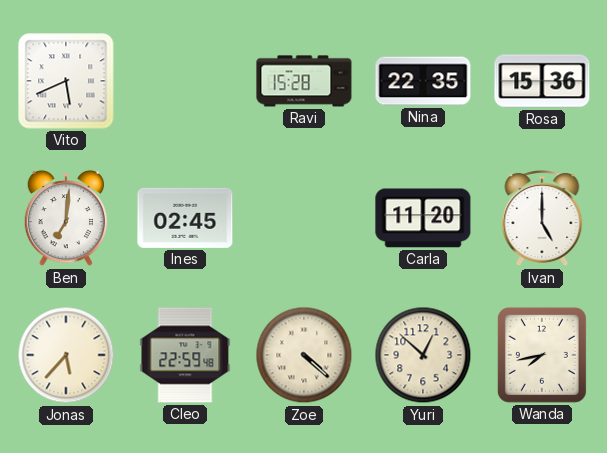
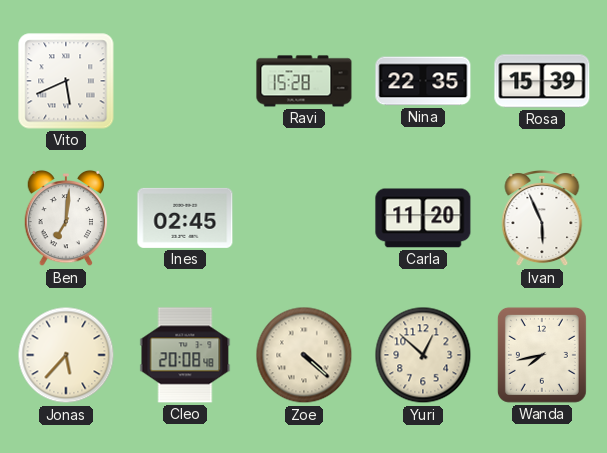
Rosa: 15:36 -> 15:39 (542, 81)
Ivan: 5:00 -> 5:56 (542, 219)
Cleo: 22:59 -> 20:08 (185, 355)
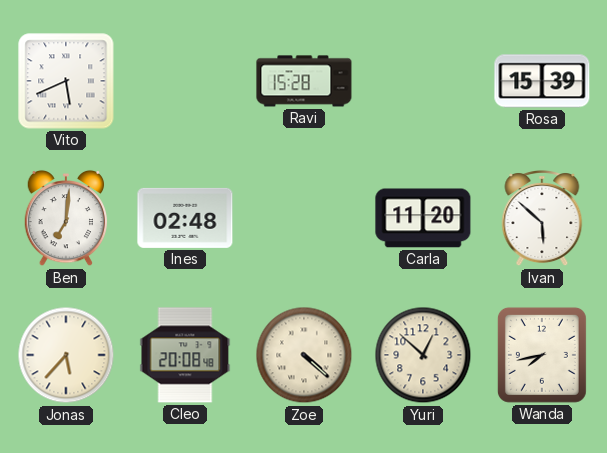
Nina: 22:35 -> none (423, 81)
Ines: 02:45 -> 02:48 (185, 218)
Ivan: 5:56 -> 5:52 (542, 219)
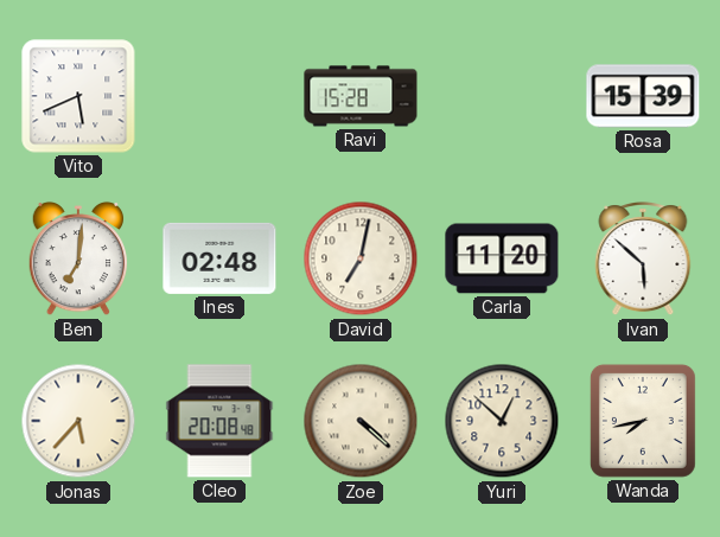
David: none -> 7:02 (361, 258)
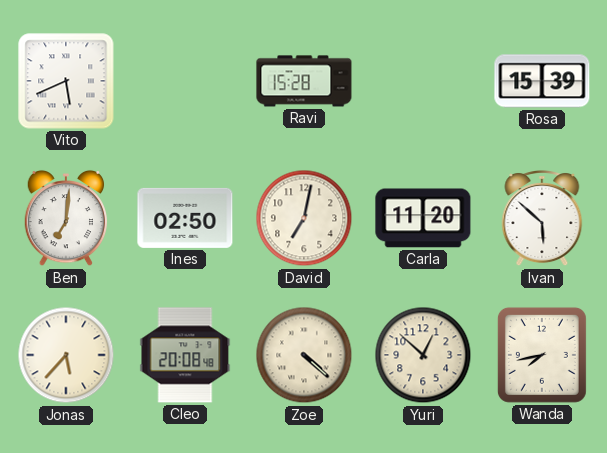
Ines: 02:48 -> 02:50 (185, 218)
